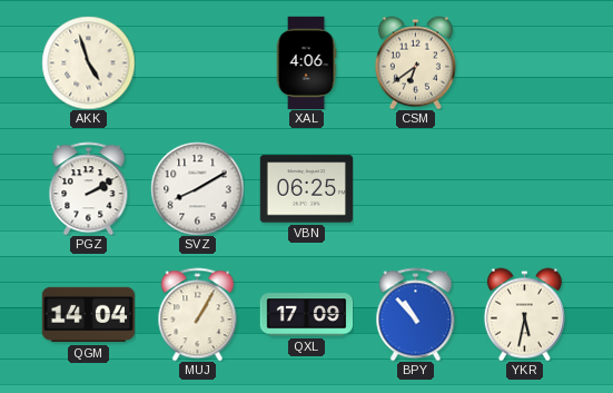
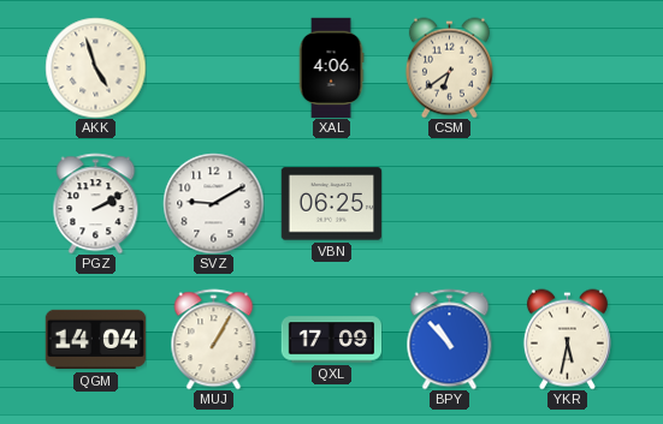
SVZ: 8:10 -> 9:10 (213, 203)
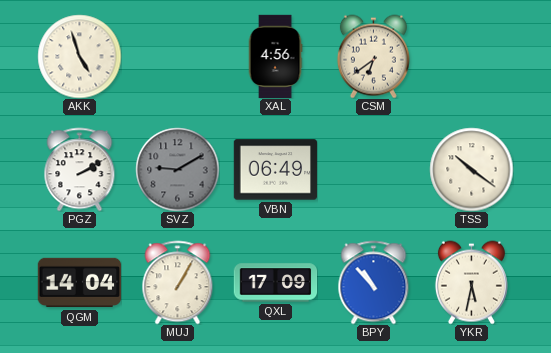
XAL: 4:06 -> 4:56 (275, 56)
SVZ dial: white -> grey (177, 169)
VBN: 06:25 -> 06:49 (275, 170)
TSS: none -> 10:21 (471, 169)
